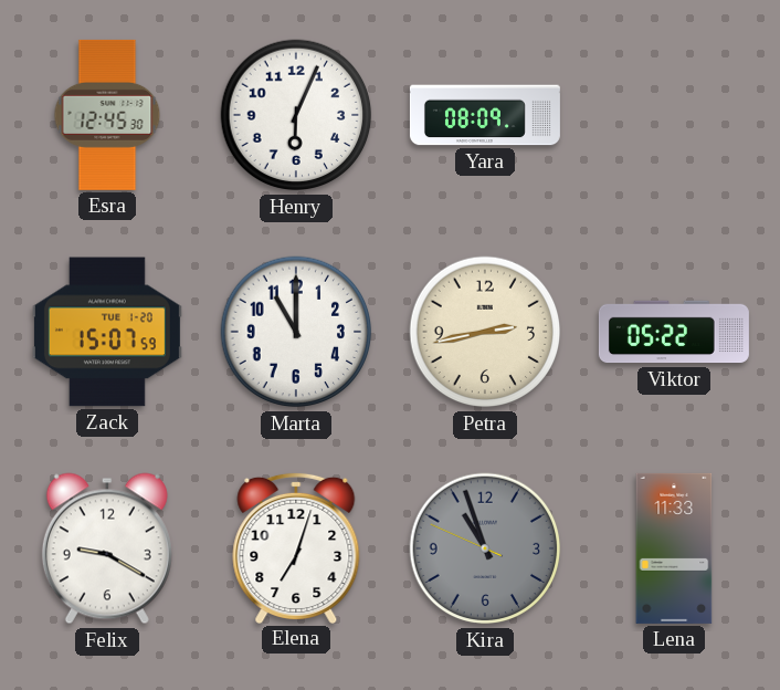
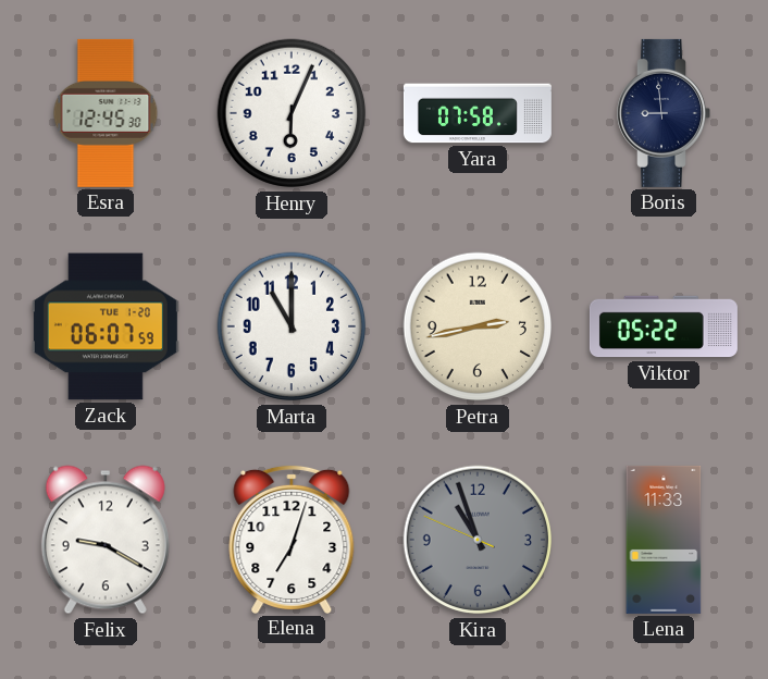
Yara: 08:09 -> 07:58 (478, 113)
Boris: none -> 8:59 (664, 113)
Zack: 15:07 -> 06:07 (106, 326)
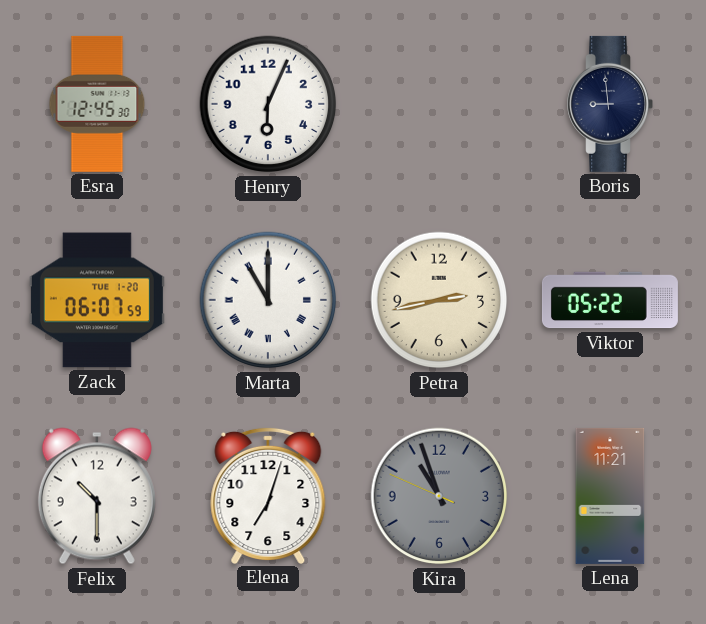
Yara: 07:58 -> none (478, 113)
Marta numerals: Arabic -> Roman (268, 300)
Felix: 9:20 -> 10:30 (97, 496)
Lena: 11:33 -> 11:21 (610, 496)
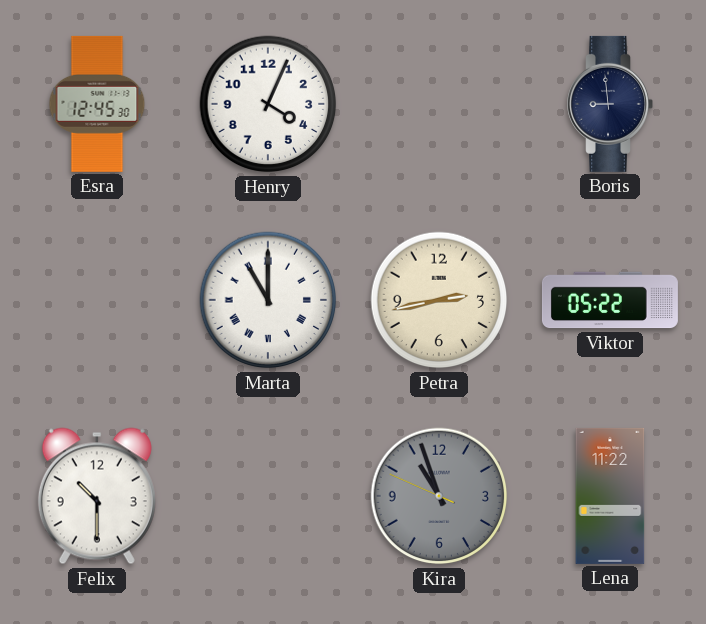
Henry: 6:04 -> 4:04 (268, 104)
Zack: 06:07 -> none (97, 300)
Elena: 7:03 -> none (268, 495)
Lena: 11:21 -> 11:22 (610, 496)
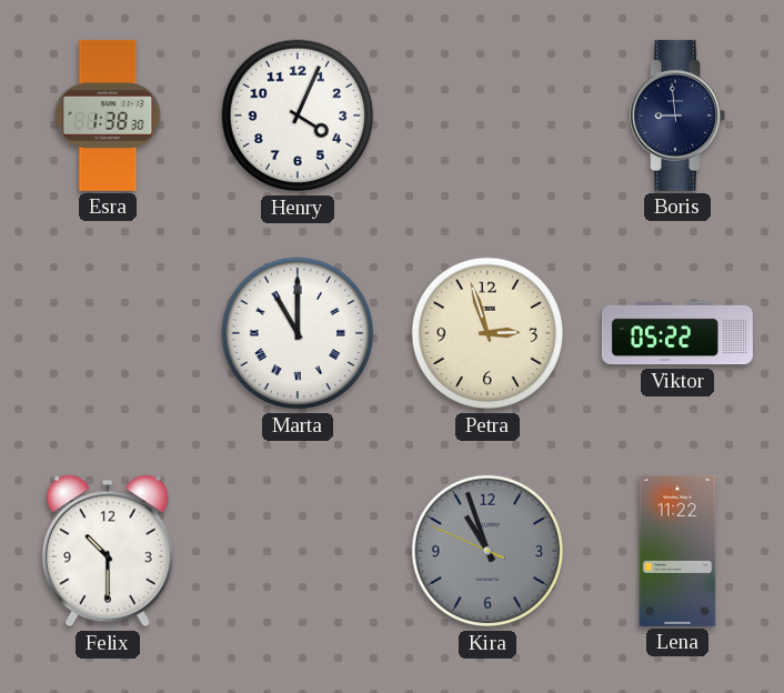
Esra: 12:45 -> 1:38 (108, 115)
Petra: 2:43 -> 2:57 (488, 333)
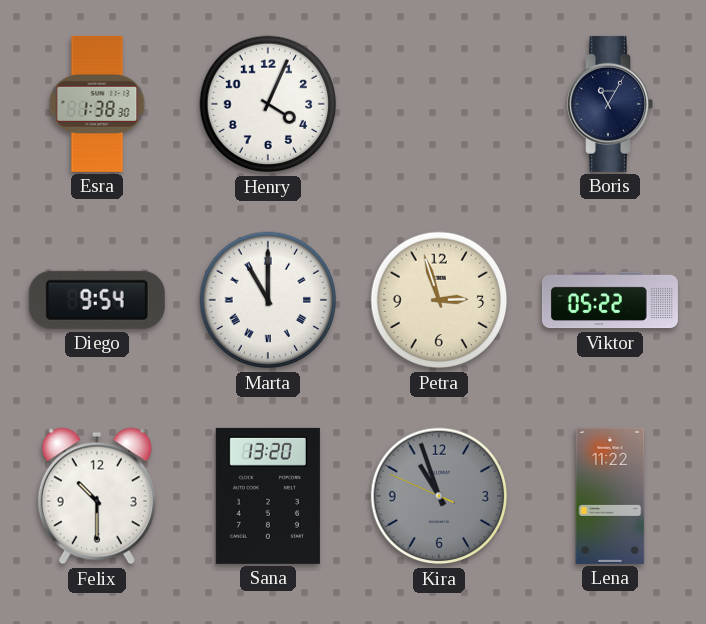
Boris: 8:59 -> 11:05 (610, 104)
Diego: none -> 9:54 (97, 300)
Sana: none -> 13:20 (268, 496)
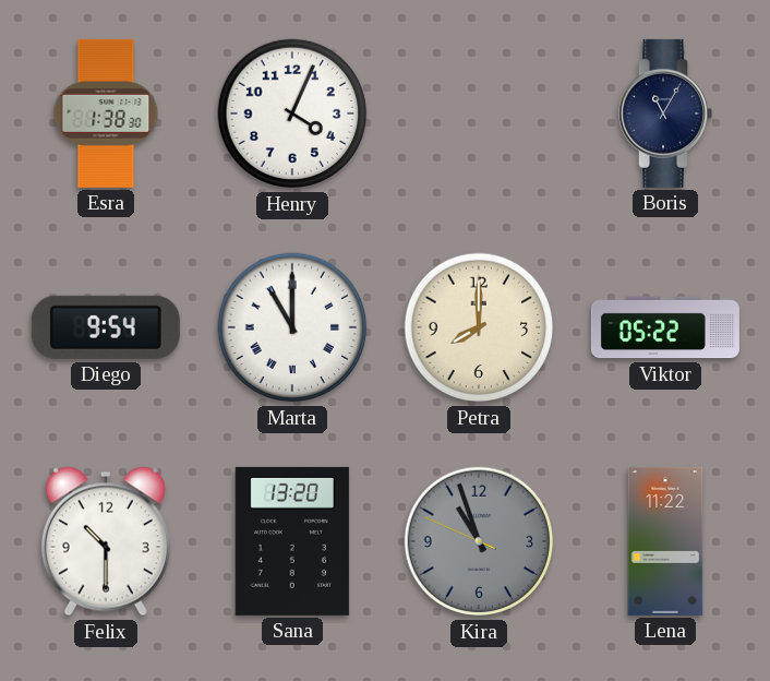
Petra: 2:57 -> 8:00 (479, 327)
